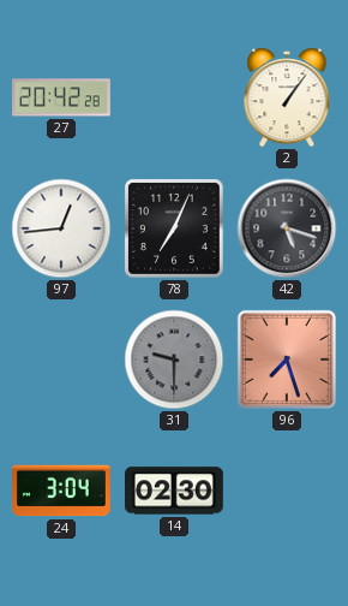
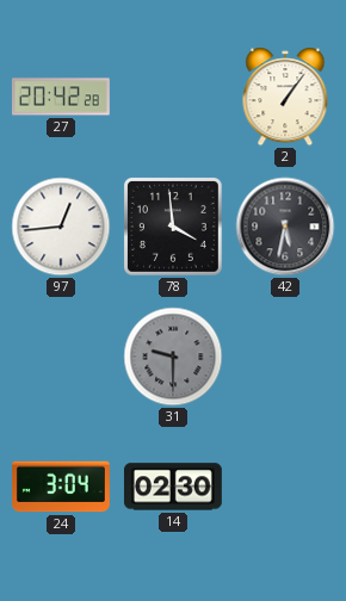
78: 7:04 -> 3:59 (174, 228)
42: 5:18 -> 5:32 (285, 227)
96: 7:27 -> none (287, 360)
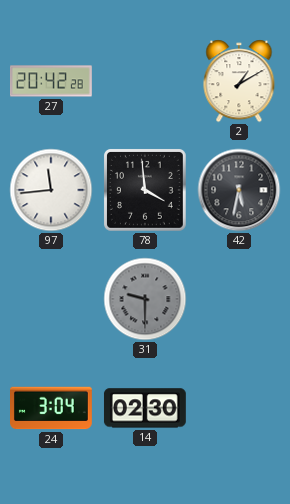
2: 1:06 -> 1:10 (239, 81)
97: 12:44 -> 11:44 (51, 190)
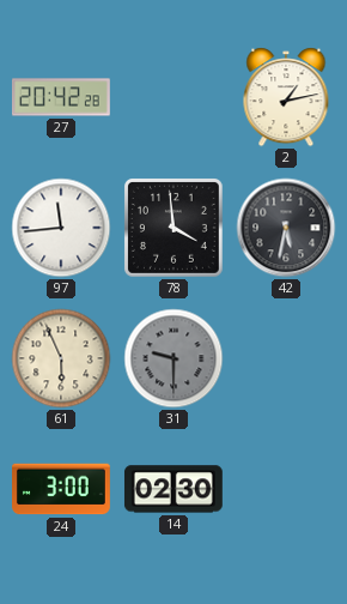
2: 1:10 -> 1:13 (286, 97)
61: none -> 5:56 (61, 358)
24: 3:04 -> 3:00 (62, 489)
